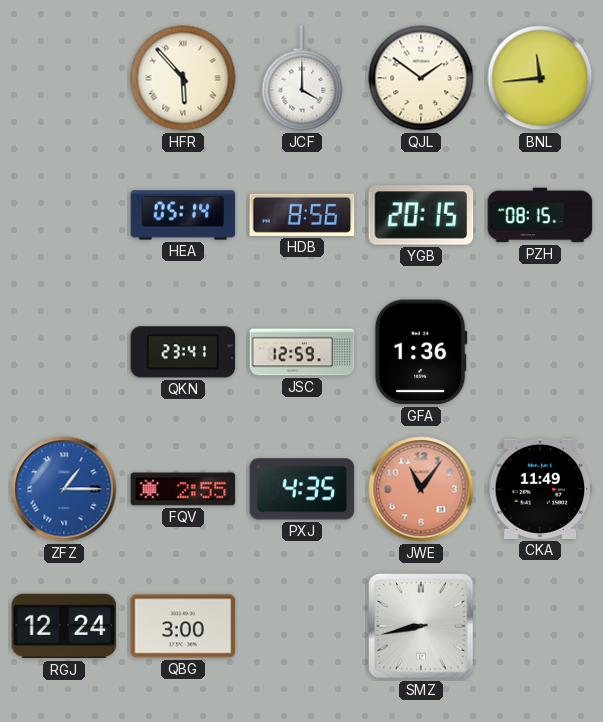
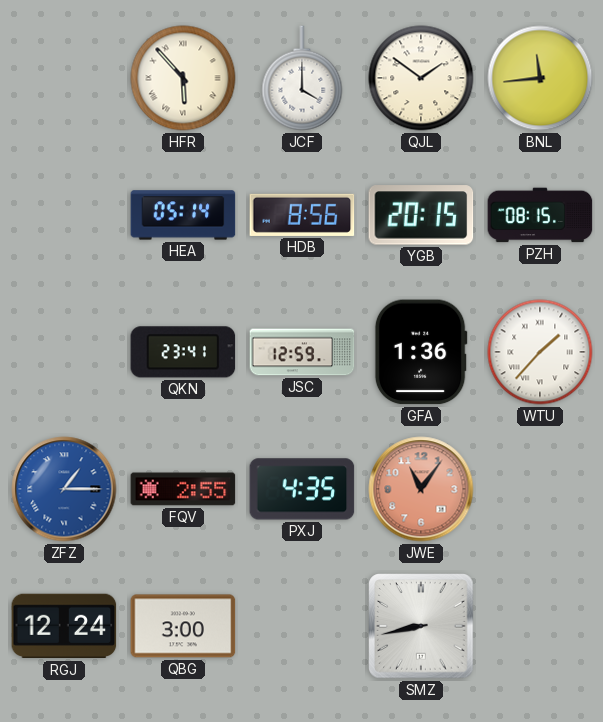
WTU: none -> 1:37 (540, 352)
CKA: 11:49 -> none (540, 489)
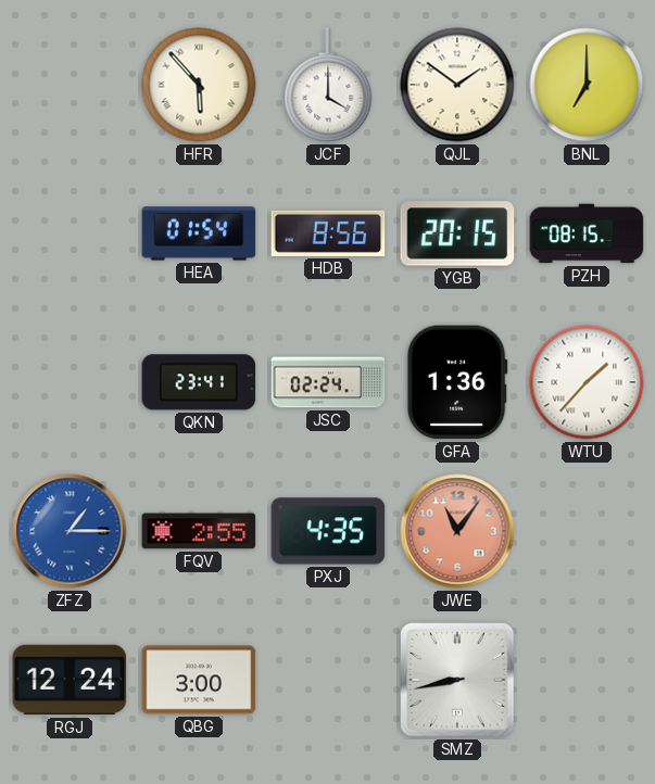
BNL: 11:44 -> 7:00 (587, 85)
HEA: 05:14 -> 01:54 (199, 233)
JSC: 12:59 -> 02:24 (328, 382)
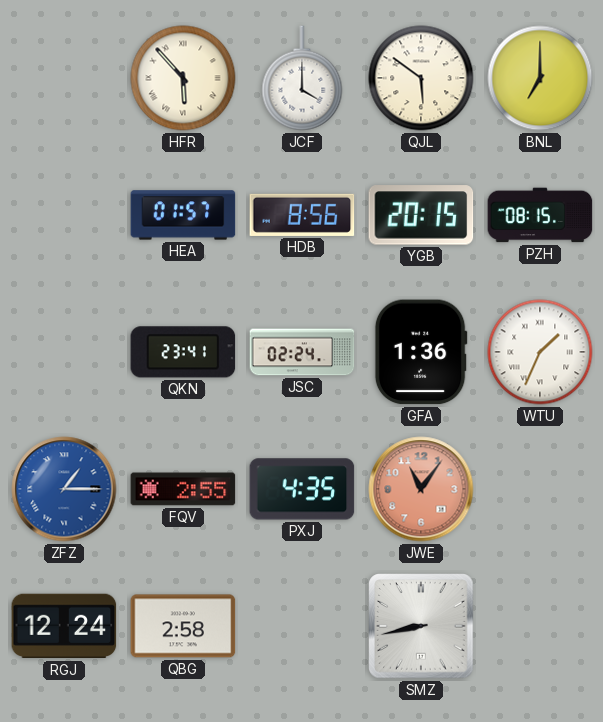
QJL: 1:51 -> 5:51 (421, 78)
HEA: 01:54 -> 01:57 (183, 215)
WTU: 1:37 -> 1:34 (540, 352)
QBG: 3:00 -> 2:58 (183, 626)
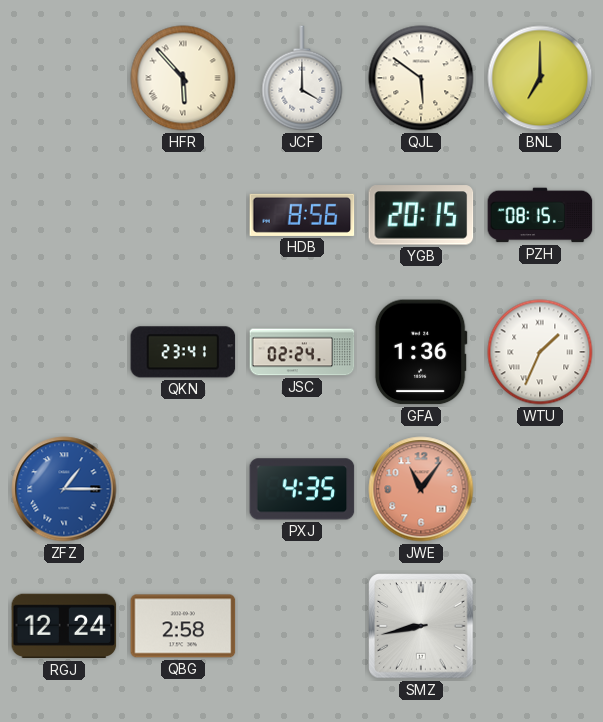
HEA: 01:57 -> none (183, 215)
FQV: 2:55 -> none (183, 489)
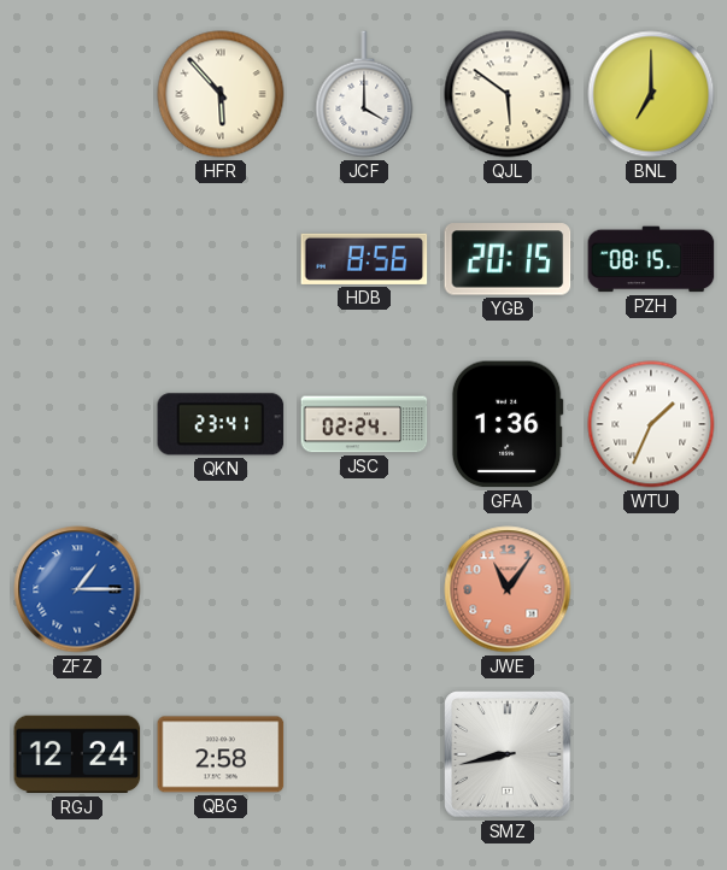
PXJ: 4:35 -> none (302, 489)
